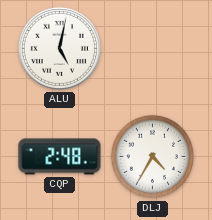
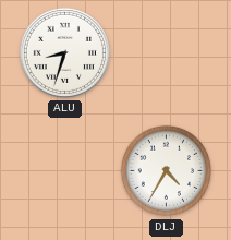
ALU: 5:02 -> 8:33 (64, 52)
CQP: 2:48 -> none (60, 157)
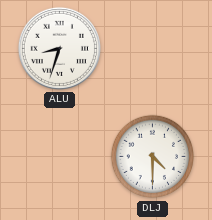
DLJ: 4:35 -> 4:30 (153, 157)
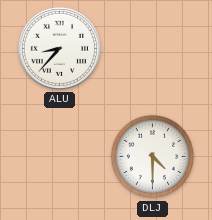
ALU: 8:33 -> 8:37 (59, 48)
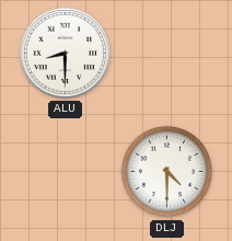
ALU: 8:37 -> 8:30 (65, 53)
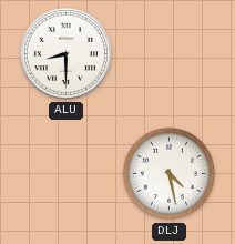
DLJ: 4:30 -> 4:28 (170, 174)
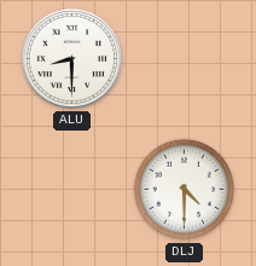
DLJ: 4:28 -> 4:30 (185, 190)
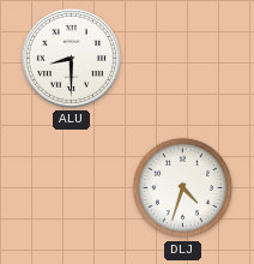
DLJ: 4:30 -> 4:33 (183, 188)
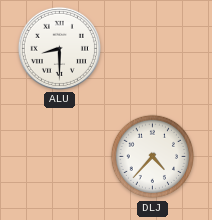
DLJ: 4:33 -> 4:37 (153, 157)
